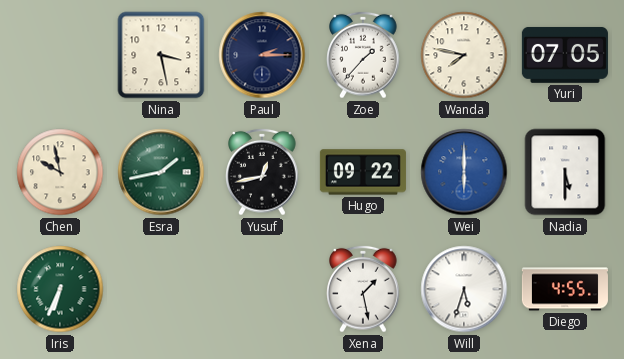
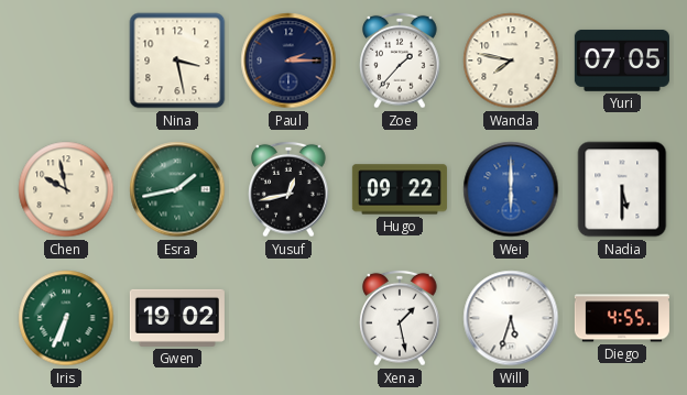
Gwen: none -> 19:02 (177, 318)
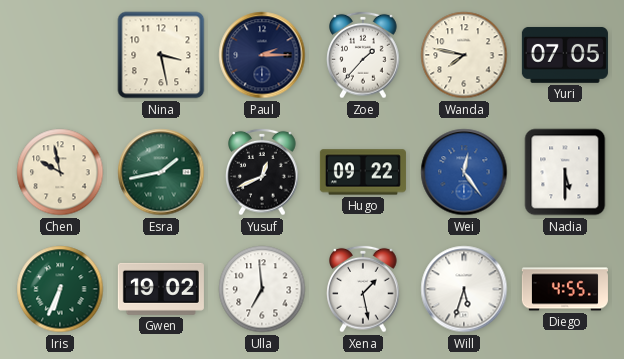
Yusuf: 12:43 -> 12:41 (262, 172)
Wei: 6:00 -> 12:24 (464, 172)
Ulla: none -> 6:59 (262, 289)
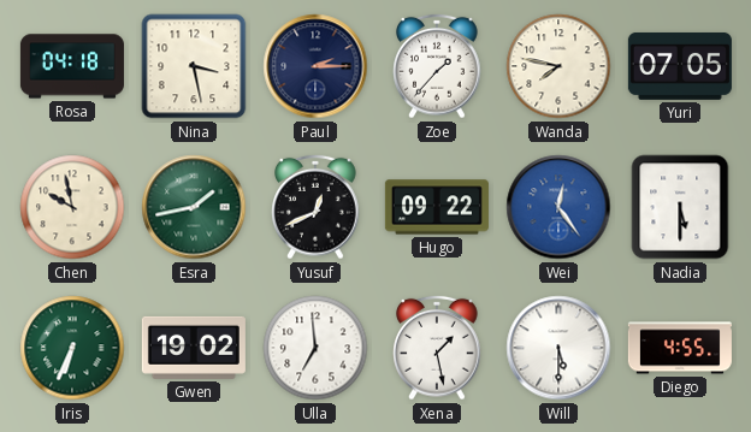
Rosa: none -> 04:18 (72, 66)
Will: 5:33 -> 5:30 (558, 348)
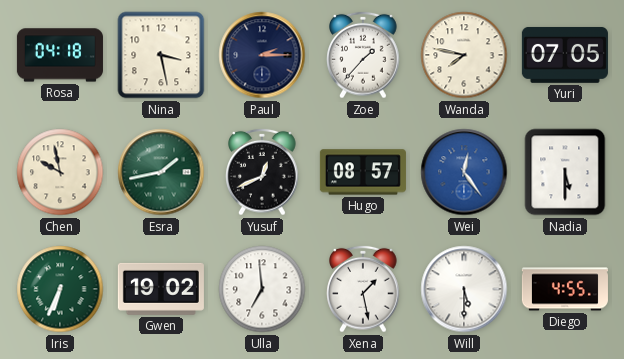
Hugo: 09:22 -> 08:57 (363, 172)
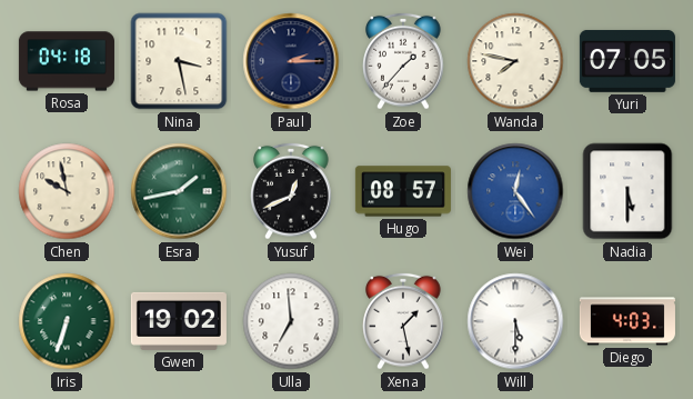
Iris: 6:34 -> 6:33 (67, 321)
Diego: 4:55 -> 4:03 (627, 321)
